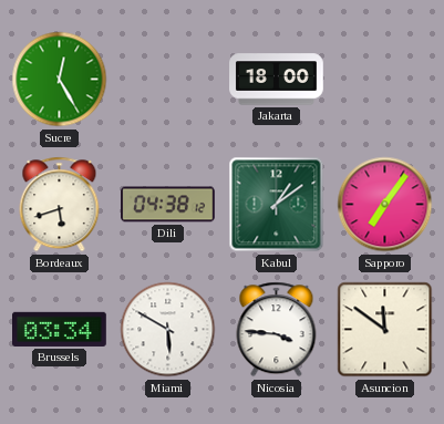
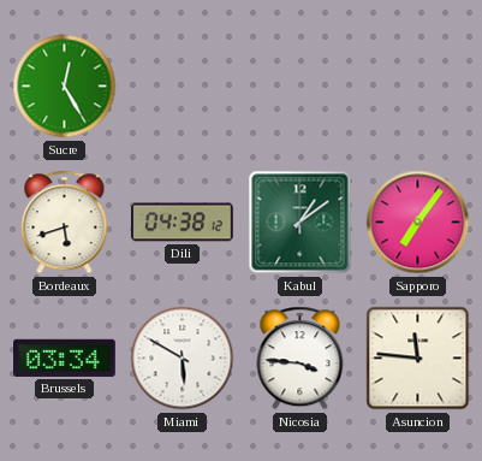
Jakarta: 18:00 -> none (277, 80)
Asuncion: 11:51 -> 11:46 (418, 359)
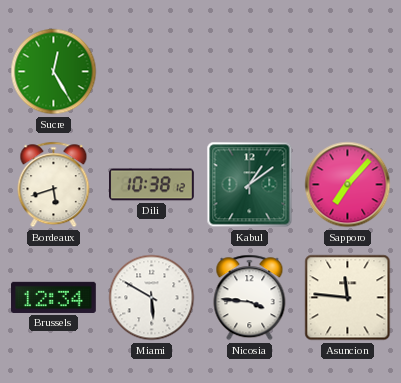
Dili: 04:38 -> 10:38 (152, 185)
Sapporo: 7:06 -> 7:07 (348, 185)
Brussels: 03:34 -> 12:34 (54, 297)
